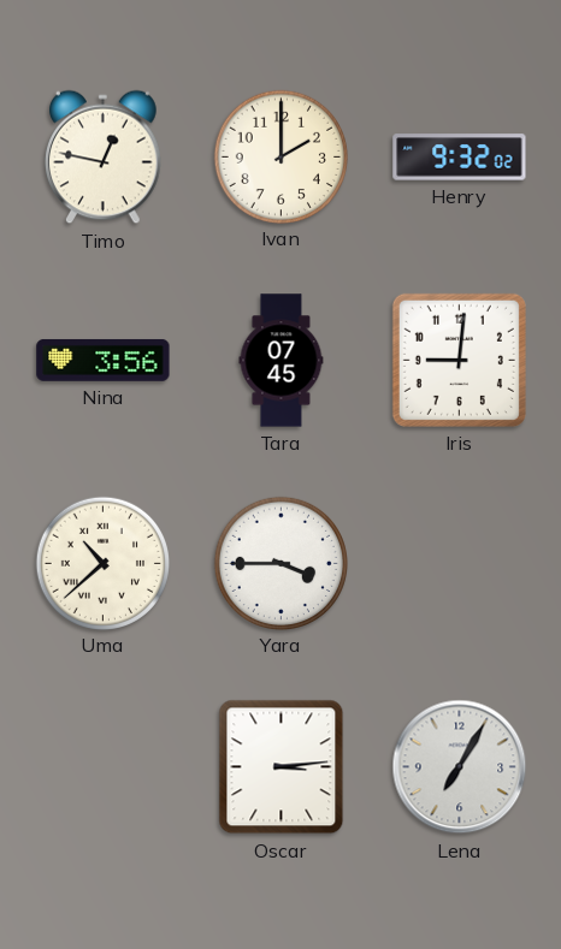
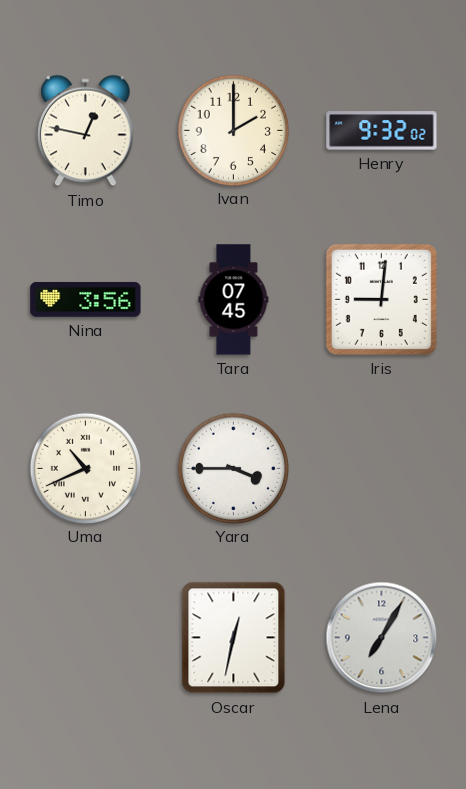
Uma: 10:38 -> 10:41 (85, 468)
Oscar: 3:14 -> 12:32 (234, 638)
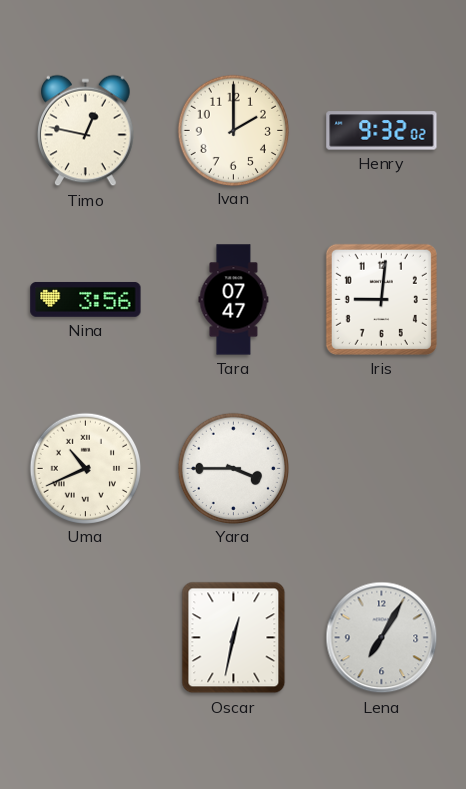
Tara: 07:45 -> 07:47 (234, 300)
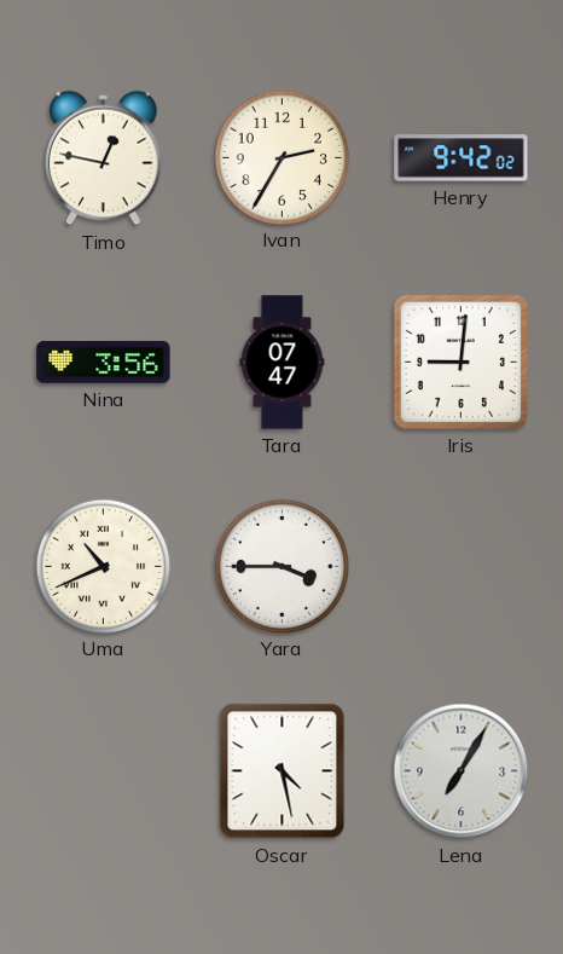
Ivan: 2:00 -> 2:35 (281, 157)
Henry: 9:32 -> 9:42 (462, 158)
Oscar: 12:32 -> 4:28 (283, 771)
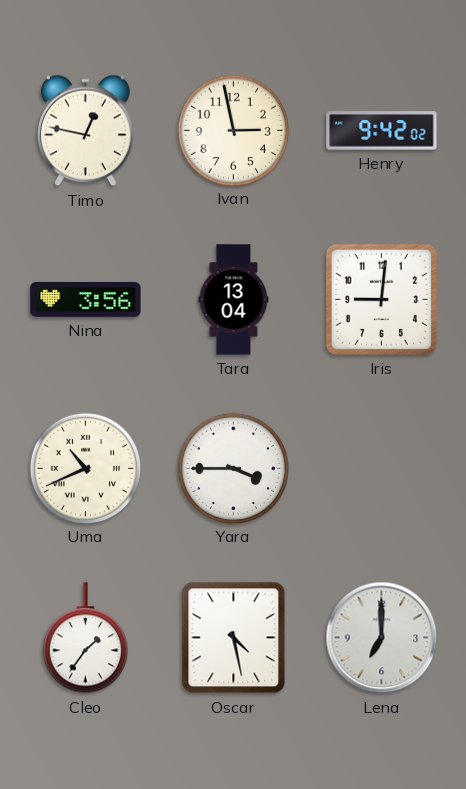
Ivan: 2:35 -> 2:58 (233, 130)
Tara: 07:47 -> 13:04 (234, 300)
Cleo: none -> 1:36 (85, 638)
Lena: 7:05 -> 7:00 (382, 638)
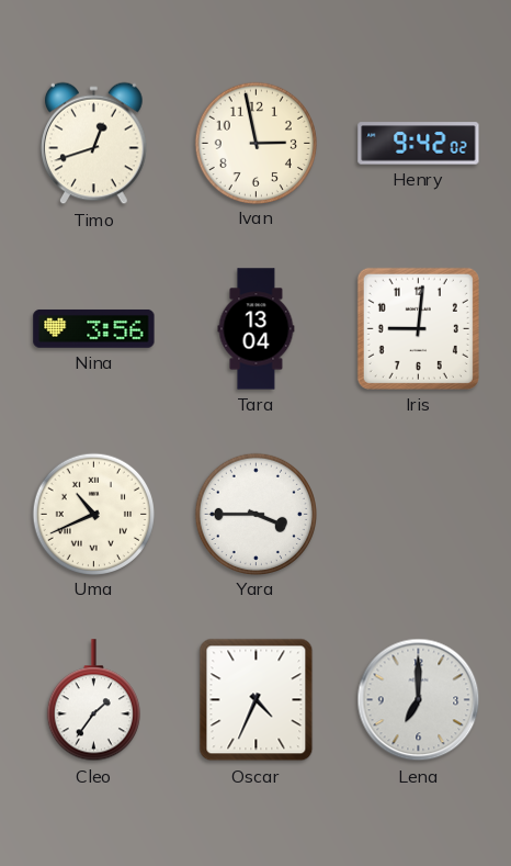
Timo: 12:47 -> 12:42 (94, 144)
Oscar: 4:28 -> 4:34 (257, 700)
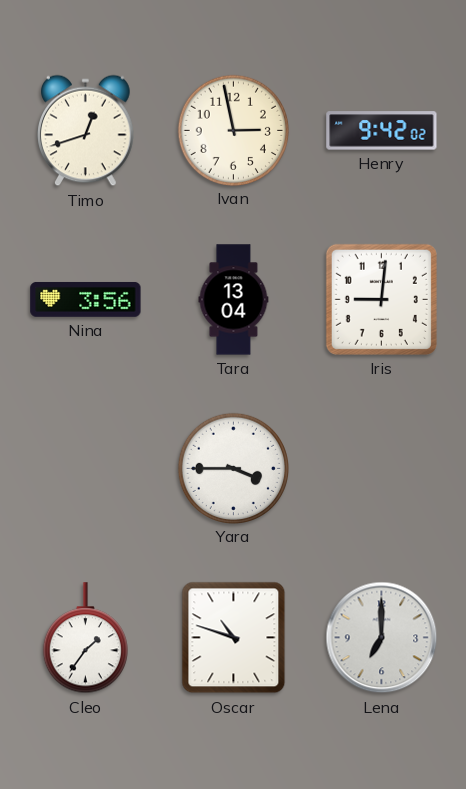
Uma: 10:41 -> none (93, 514)
Oscar: 4:34 -> 10:48 (234, 638)
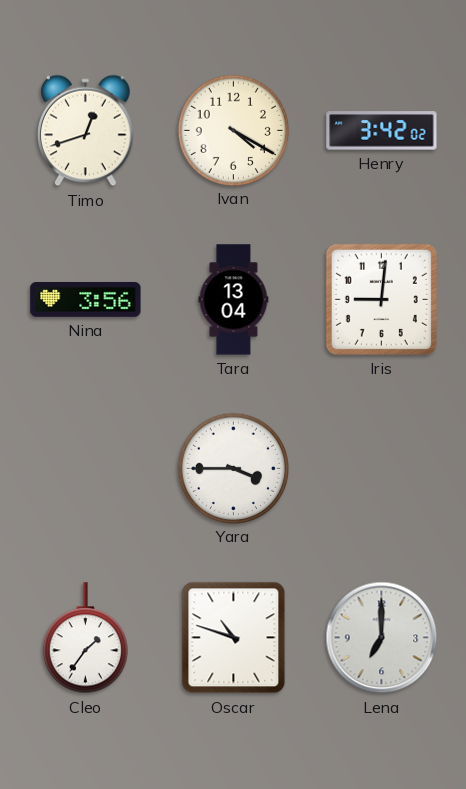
Ivan: 2:58 -> 4:20 (233, 130)
Henry: 9:42 -> 3:42 (382, 131)
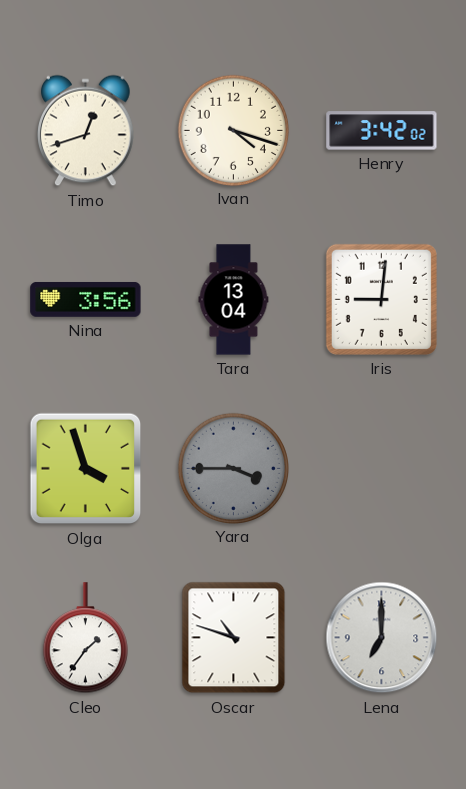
Ivan: 4:20 -> 4:18 (233, 130)
Olga: none -> 3:57 (86, 469)
Yara dial: white -> grey (233, 468)
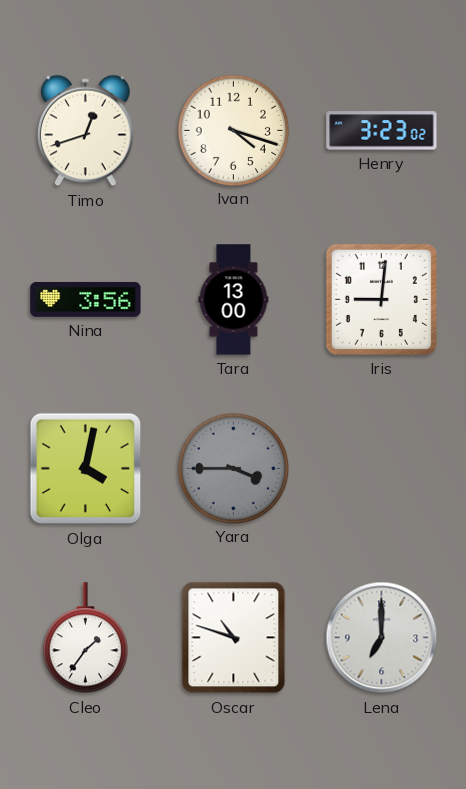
Henry: 3:42 -> 3:23 (382, 131)
Tara: 13:04 -> 13:00 (234, 300)
Olga: 3:57 -> 4:02 (86, 469)
